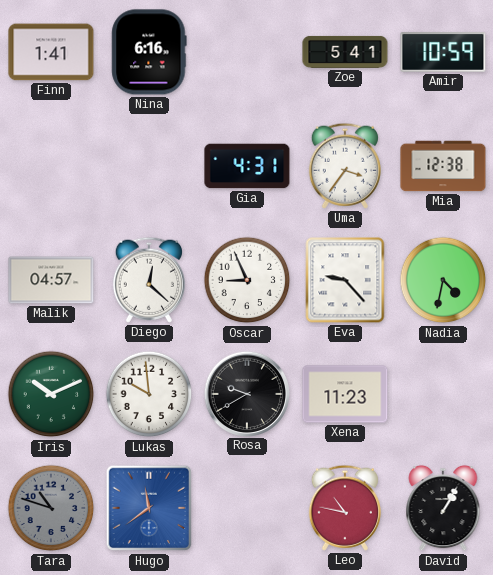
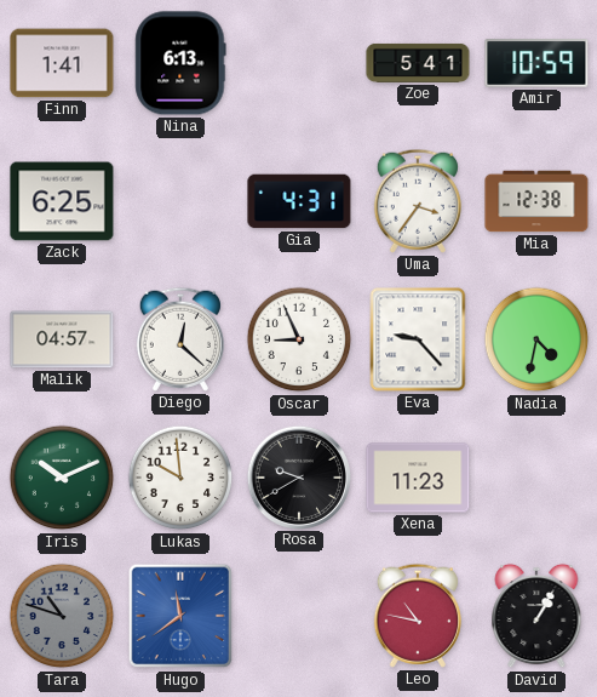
Nina: 6:16 -> 6:13 (180, 63)
Zack: none -> 6:25 (62, 201)
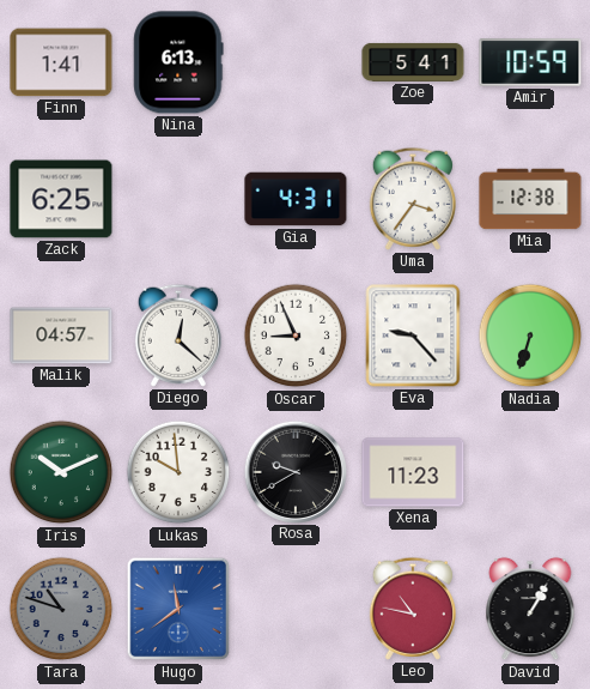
Nadia: 4:32 -> 6:33 (530, 336)
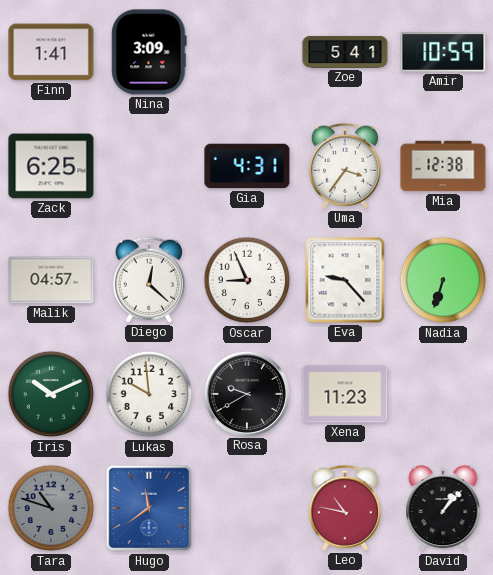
Nina: 6:13 -> 3:09 (149, 52)
David: 1:05 -> 1:07 (443, 508)
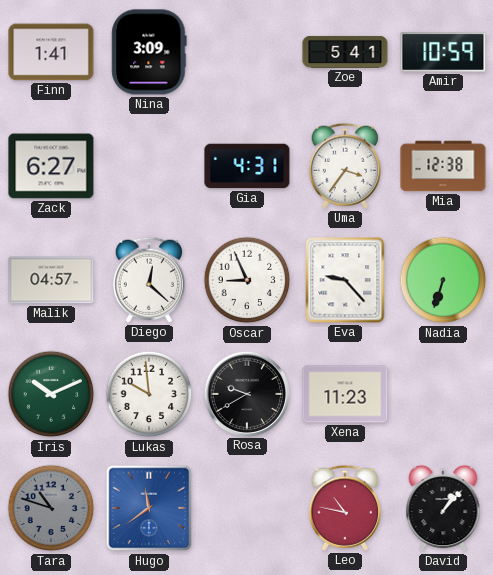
Zack: 6:25 -> 6:27 (51, 166)
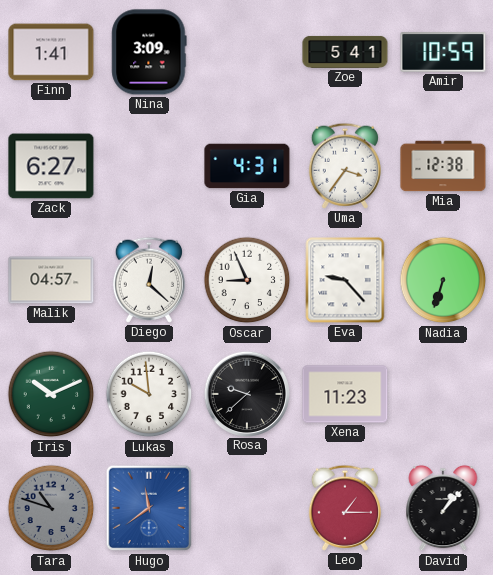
Rosa: 9:40 -> 9:38 (246, 393)
Leo: 10:47 -> 1:15 (345, 508)
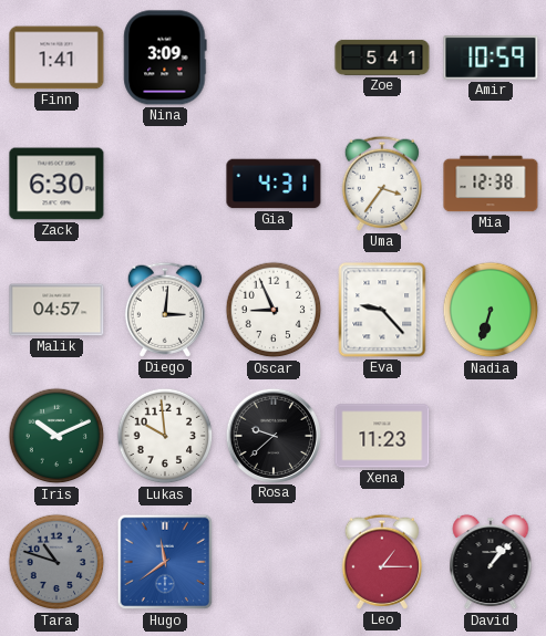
Zack: 6:27 -> 6:30 (56, 184)
Diego: 12:22 -> 3:01 (165, 310)
